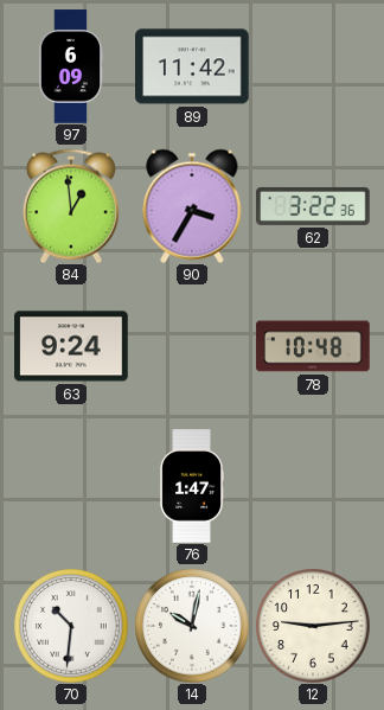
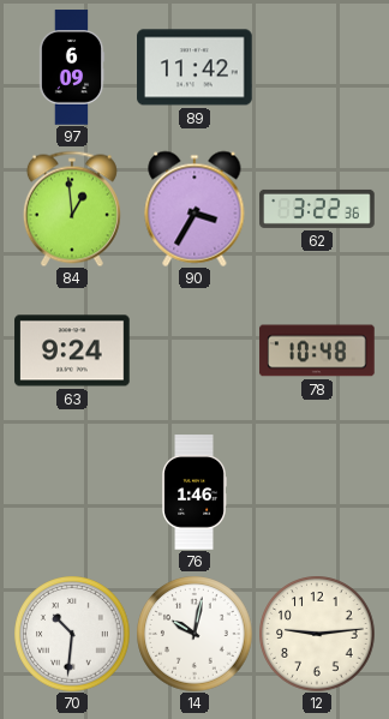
76: 1:47 -> 1:46 (193, 492)
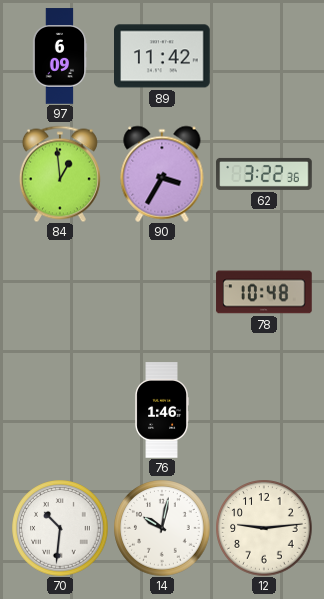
63: 9:24 -> none (72, 350)
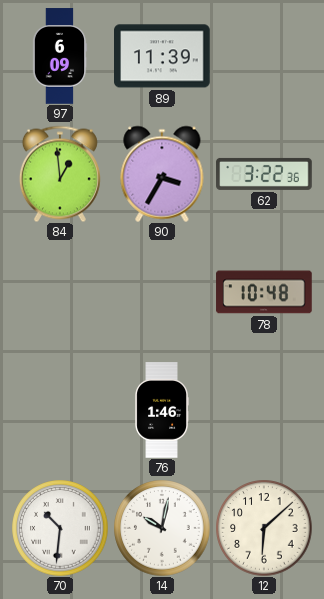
89: 11:42 -> 11:39 (163, 56)
12: 9:14 -> 6:08 (264, 528)
